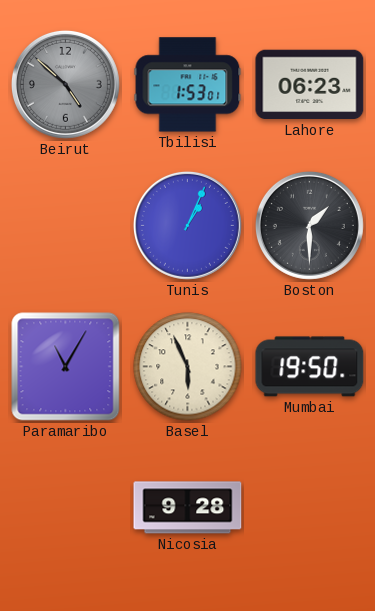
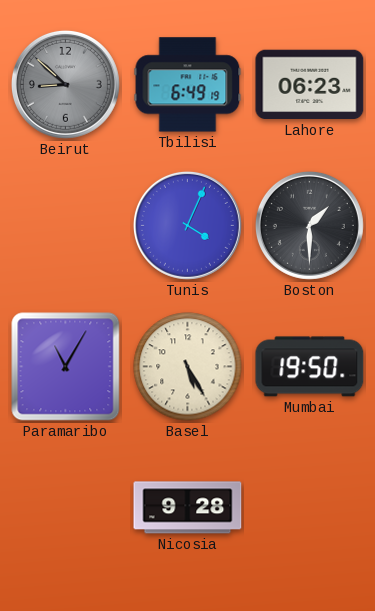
Beirut: 4:52 -> 8:52 (65, 84)
Tbilisi: 1:53 -> 6:49 (188, 85)
Tunis: 1:04 -> 4:04 (187, 225)
Basel: 5:56 -> 5:25 (188, 367)
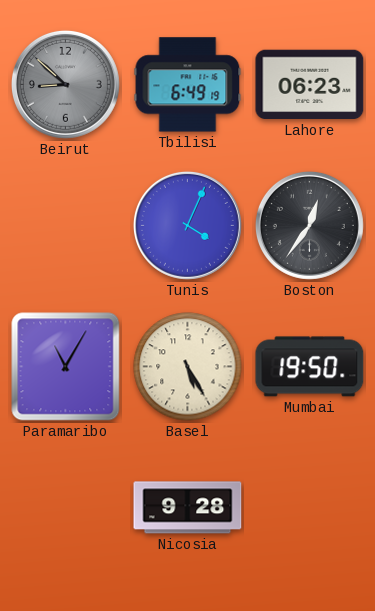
Boston: 1:30 -> 12:36 (309, 225)
